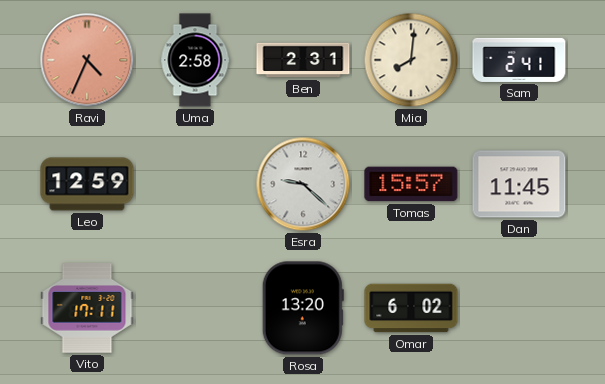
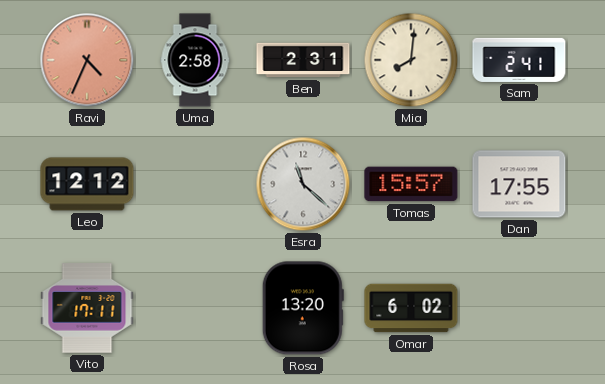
Leo: 12:59 -> 12:12 (87, 184)
Esra: 9:22 -> 11:22 (303, 184)
Dan: 11:45 -> 17:55 (519, 184)
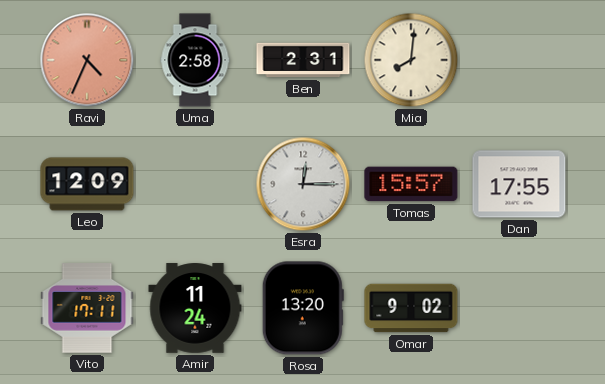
Sam: 2:41 -> none (519, 60)
Leo: 12:12 -> 12:09 (87, 184)
Esra: 11:22 -> 12:15 (303, 184)
Amir: none -> 11:24 (195, 308)
Omar: 6:02 -> 9:02 (411, 308)
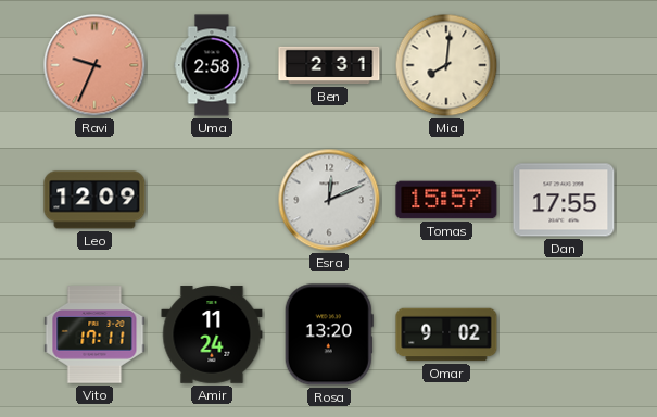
Ravi: 4:34 -> 9:34 (94, 65)
Esra: 12:15 -> 12:11 (329, 200)
